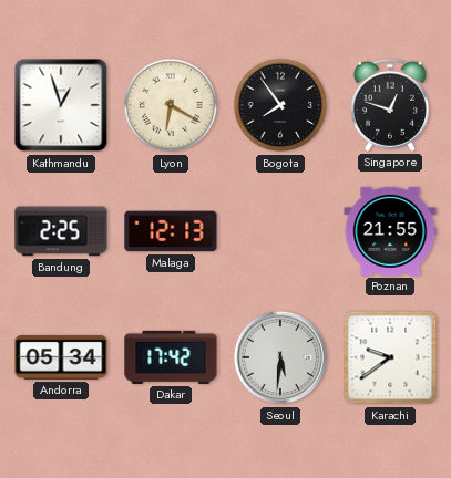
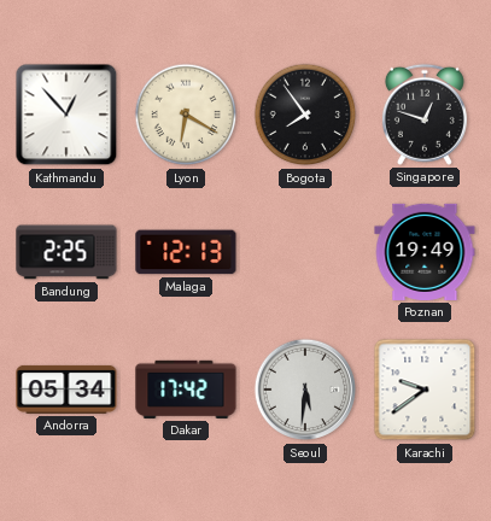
Kathmandu: 12:57 -> 12:53 (66, 115)
Poznan: 21:55 -> 19:49 (425, 252)
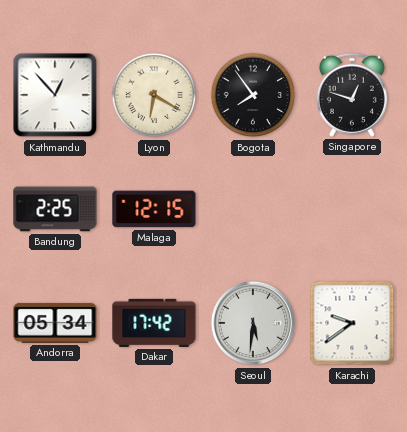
Malaga: 12:13 -> 12:15 (154, 209)
Poznan: 19:49 -> none (425, 252)
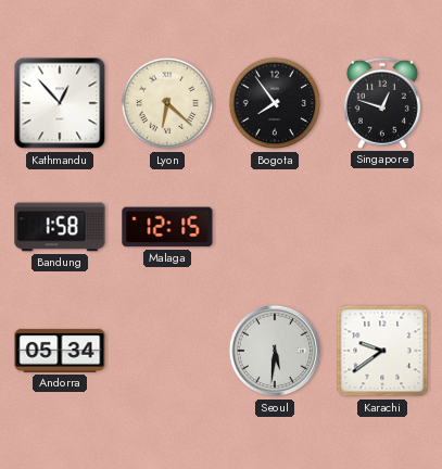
Lyon: 6:20 -> 6:22 (167, 103)
Bandung: 2:25 -> 1:58 (60, 227)
Dakar: 17:42 -> none (154, 323)
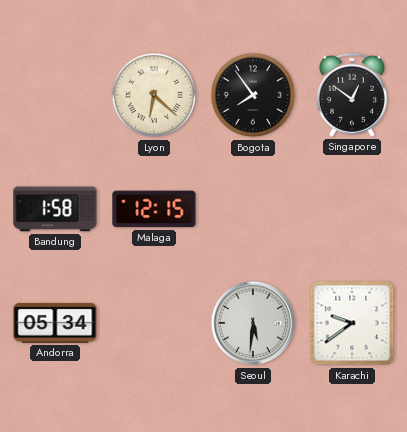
Kathmandu: 12:53 -> none (60, 103)
Singapore: 12:48 -> 12:51 (352, 95)
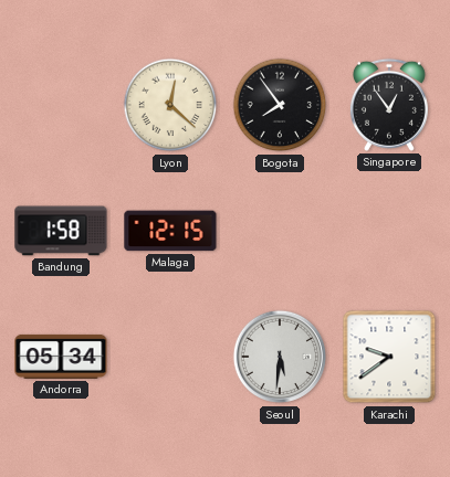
Lyon: 6:22 -> 12:22 (170, 105)
Singapore: 12:51 -> 12:54 (389, 105)
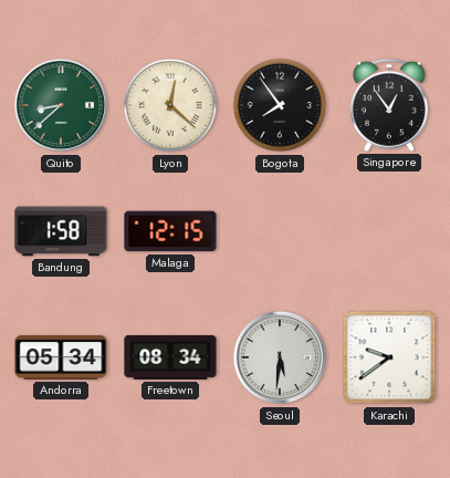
Quito: none -> 8:38 (61, 105)
Freetown: none -> 08:34 (170, 357)
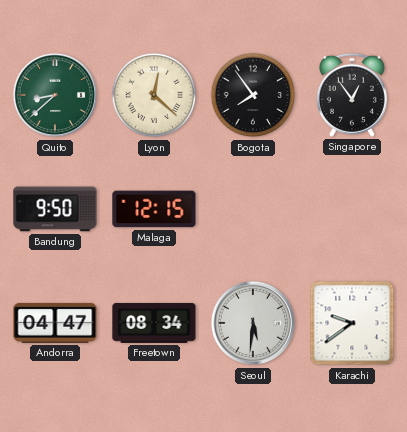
Bandung: 1:58 -> 9:50 (55, 209)
Andorra: 05:34 -> 04:47 (55, 323)
